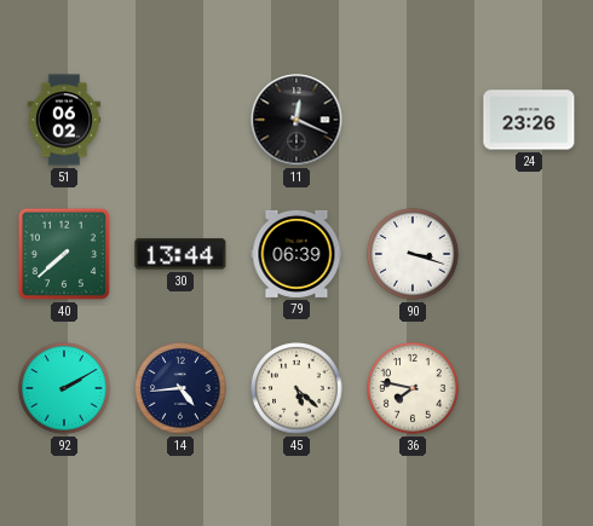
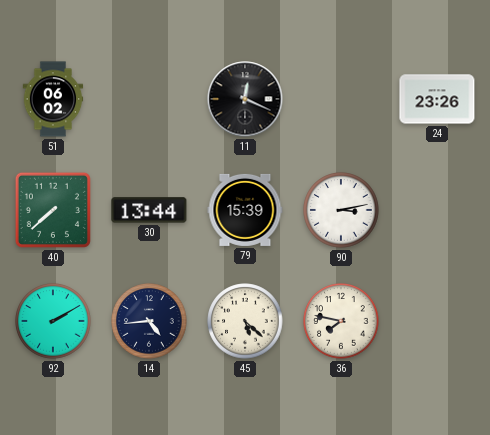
79: 06:39 -> 15:39 (245, 210)
90: 3:18 -> 3:13 (341, 210)
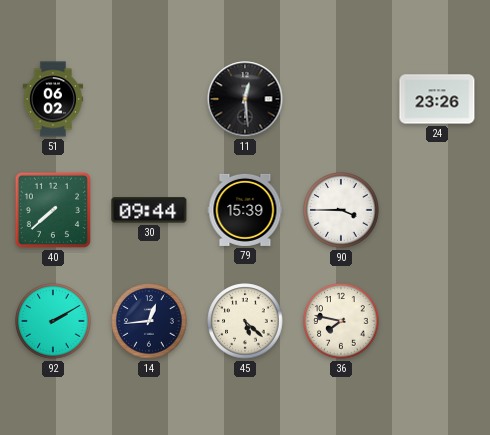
11: 12:19 -> 12:29 (245, 99)
30: 13:44 -> 09:44 (149, 210)
90: 3:13 -> 3:45 (341, 210)
14: 4:44 -> 12:44 (149, 321)
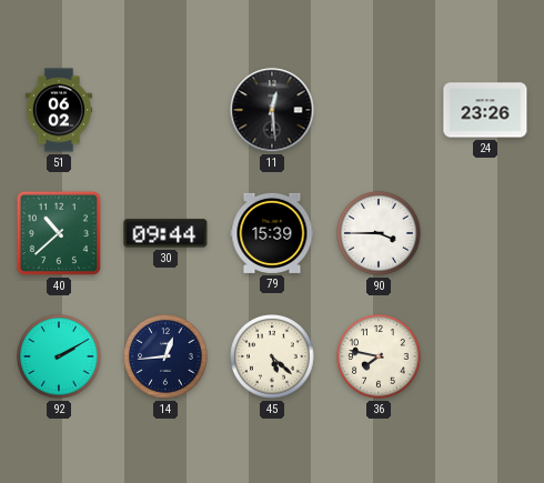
40: 7:38 -> 10:38 (59, 233)
